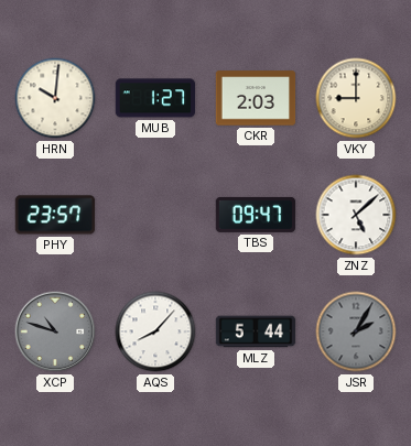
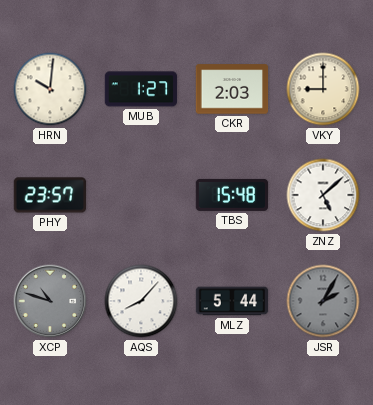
TBS: 09:47 -> 15:48 (232, 195)
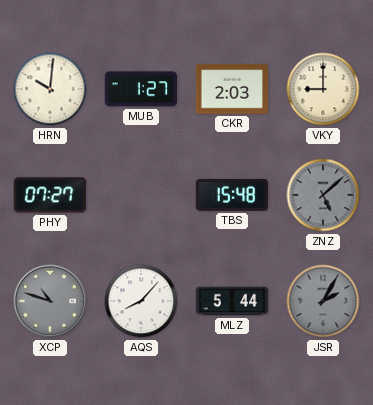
PHY: 23:57 -> 07:27 (50, 195)
ZNZ dial: white -> grey (323, 195)
